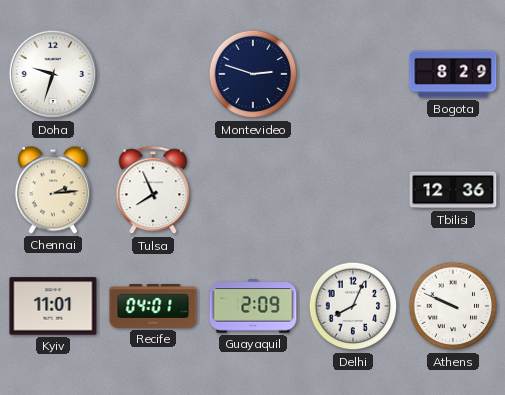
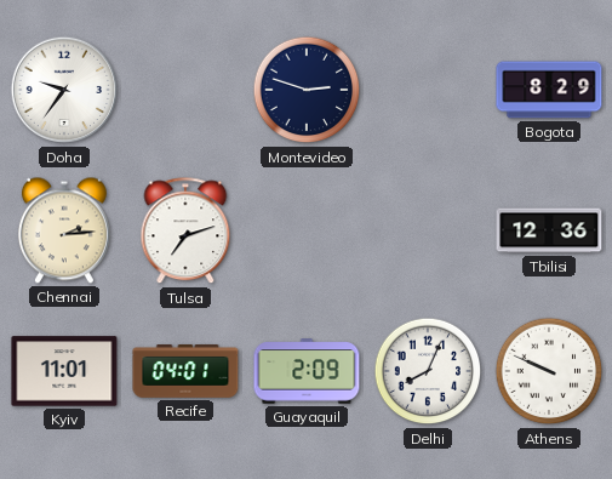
Doha: 9:33 -> 9:36 (64, 90)
Tulsa: 7:56 -> 7:12 (185, 232)
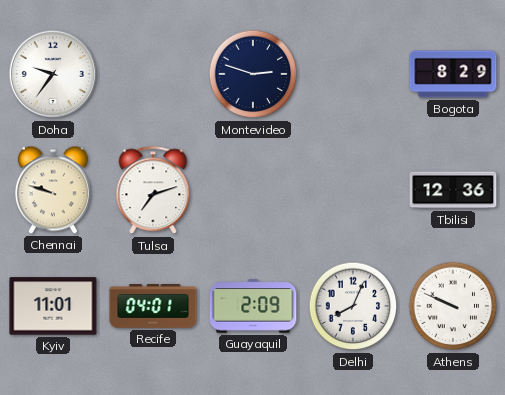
Chennai: 2:14 -> 9:48 (53, 190)
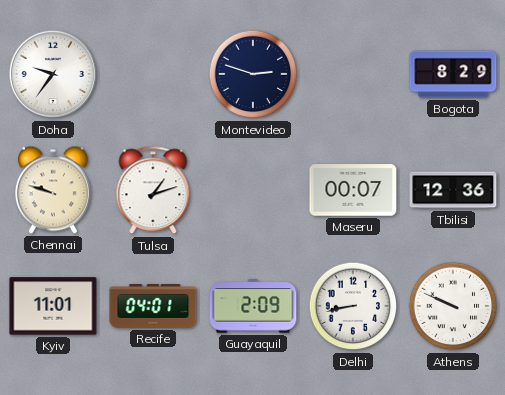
Tulsa: 7:12 -> 1:12 (153, 191)
Maseru: none -> 00:07 (353, 190)
Delhi: 8:04 -> 8:43 (353, 306)
